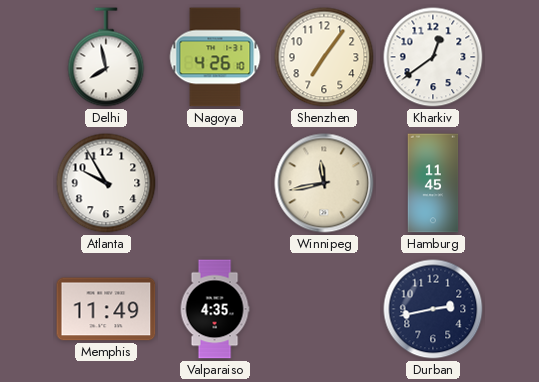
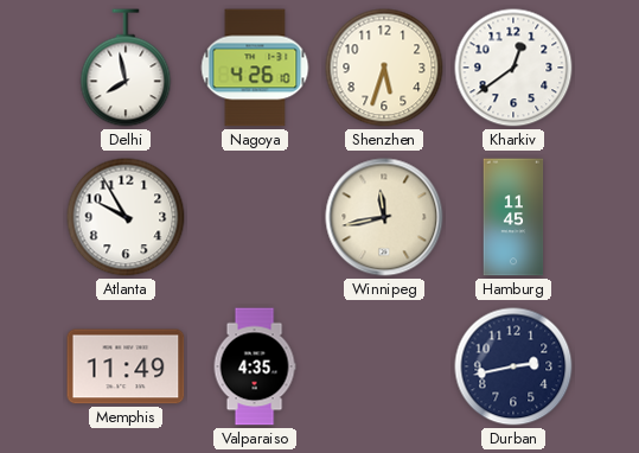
Shenzhen: 7:06 -> 5:33 (384, 68)
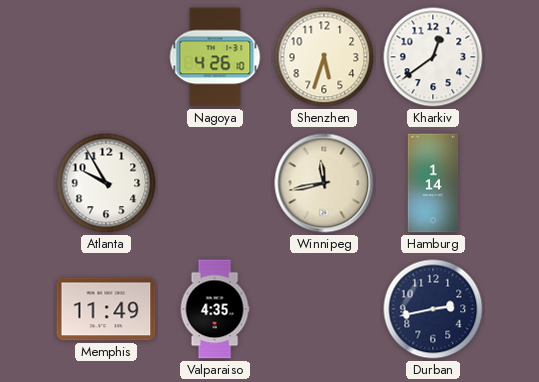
Delhi: 7:58 -> none (126, 68)
Hamburg: 11:45 -> 1:14 (433, 183)
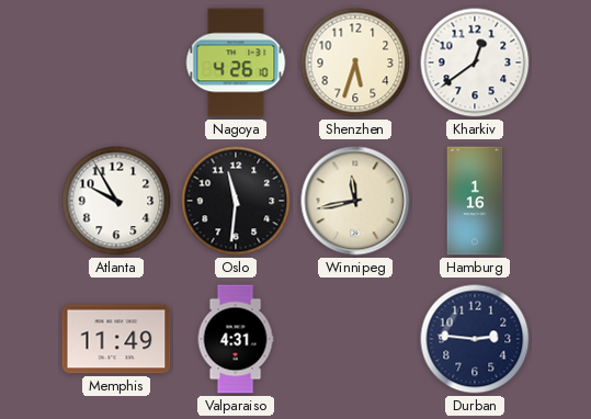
Oslo: none -> 11:31 (236, 201)
Hamburg: 1:14 -> 1:16 (475, 201)
Valparaiso: 4:35 -> 4:31 (236, 339)
Durban: 2:43 -> 2:46 (475, 339)
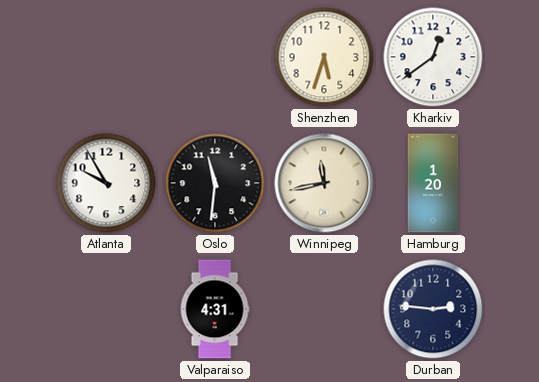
Nagoya: 4:26 -> none (236, 63)
Hamburg: 1:16 -> 1:20 (433, 183)
Memphis: 11:49 -> none (116, 339)
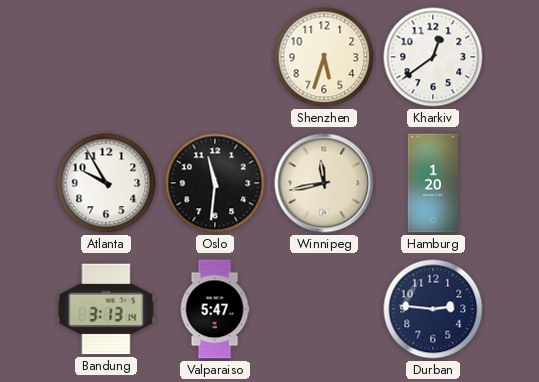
Bandung: none -> 3:13 (106, 309)
Valparaiso: 4:31 -> 5:47 (215, 309)
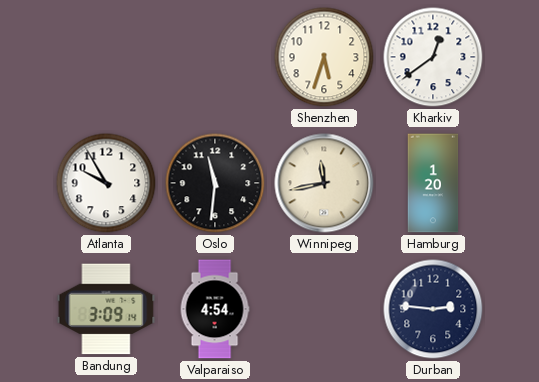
Bandung: 3:13 -> 3:09 (106, 309)
Valparaiso: 5:47 -> 4:54 (215, 309)
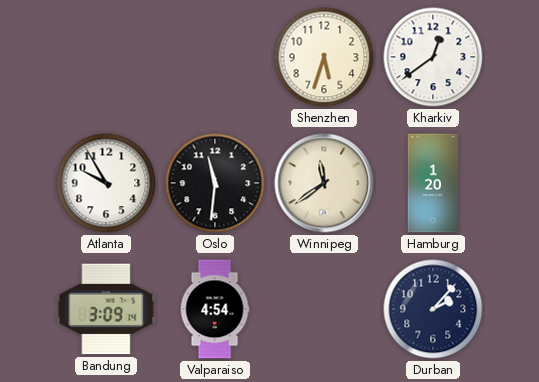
Winnipeg: 11:43 -> 11:39 (324, 183)
Durban: 2:46 -> 2:07 (433, 309)
